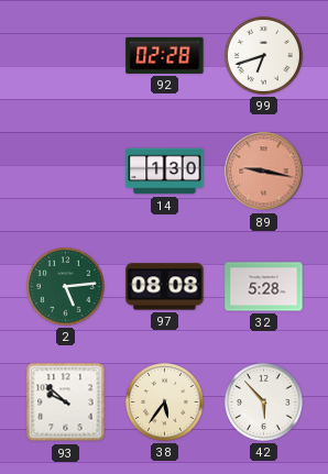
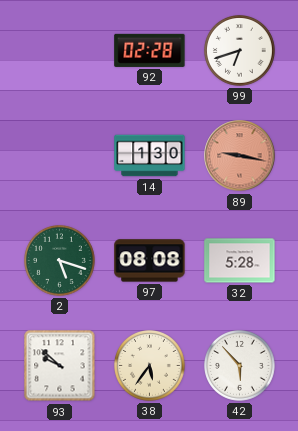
2: 5:14 -> 5:18 (60, 261)
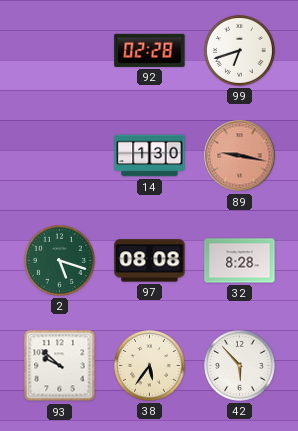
32: 5:28 -> 8:28 (240, 261)
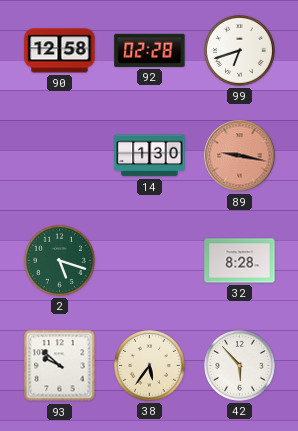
90: none -> 12:58 (60, 51)
97: 08:08 -> none (150, 261)
